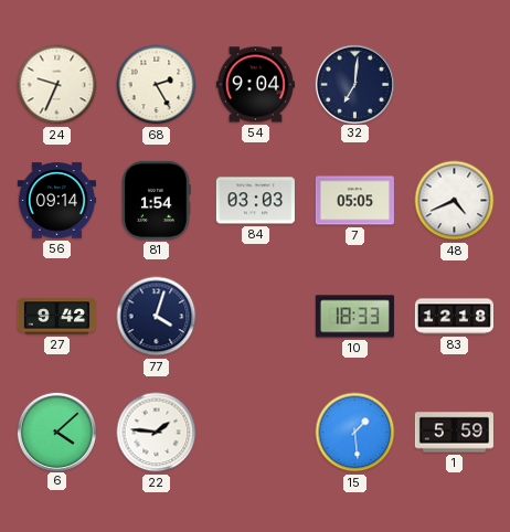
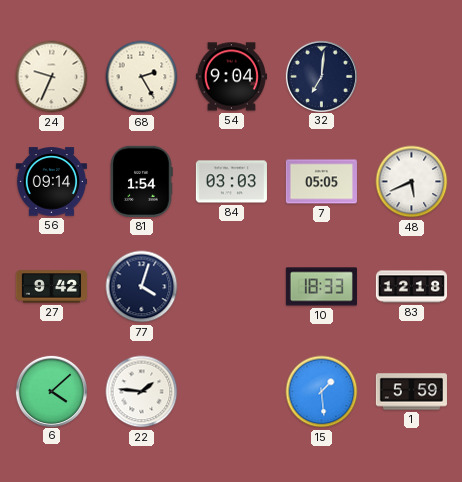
48: 4:41 -> 5:41 (412, 182)
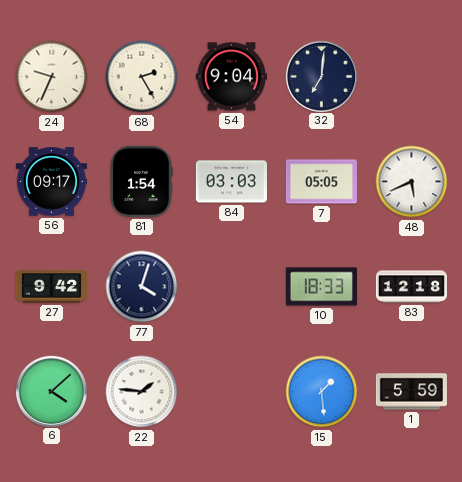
56: 09:14 -> 09:17 (51, 182)
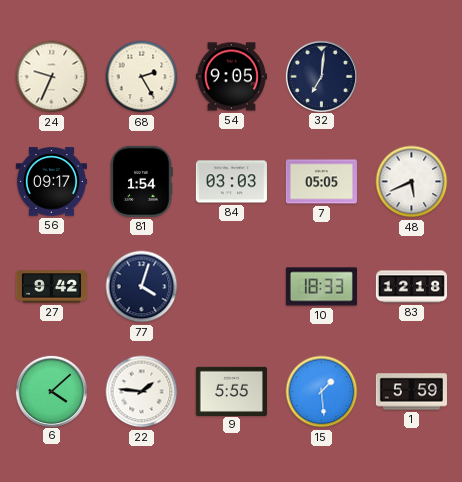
54: 9:04 -> 9:05 (231, 77)
9: none -> 5:55 (231, 391)
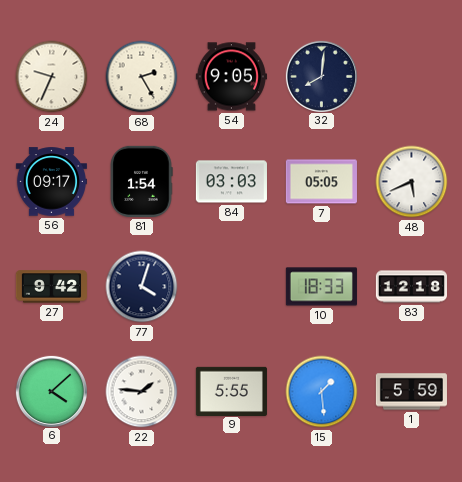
32: 7:01 -> 8:01 (321, 76)
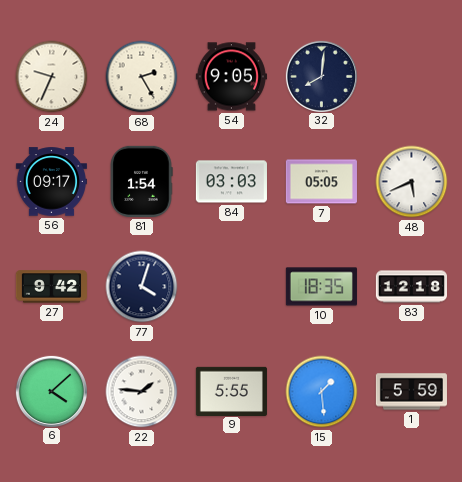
10: 18:33 -> 18:35 (321, 287)
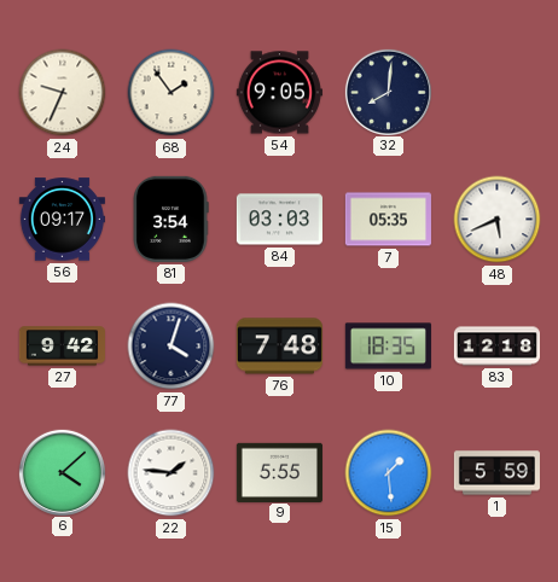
68: 2:25 -> 1:54 (172, 93)
81: 1:54 -> 3:54 (170, 219)
7: 05:05 -> 05:35 (388, 220)
76: none -> 7:48 (279, 347)
